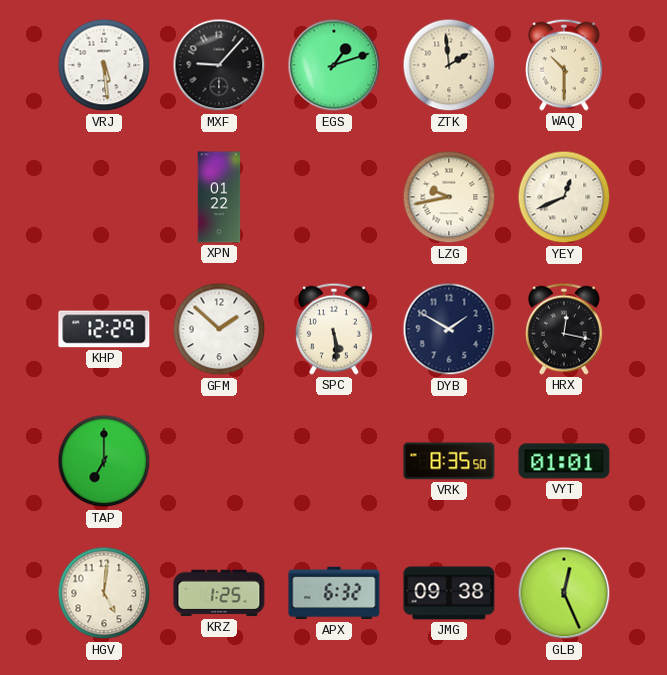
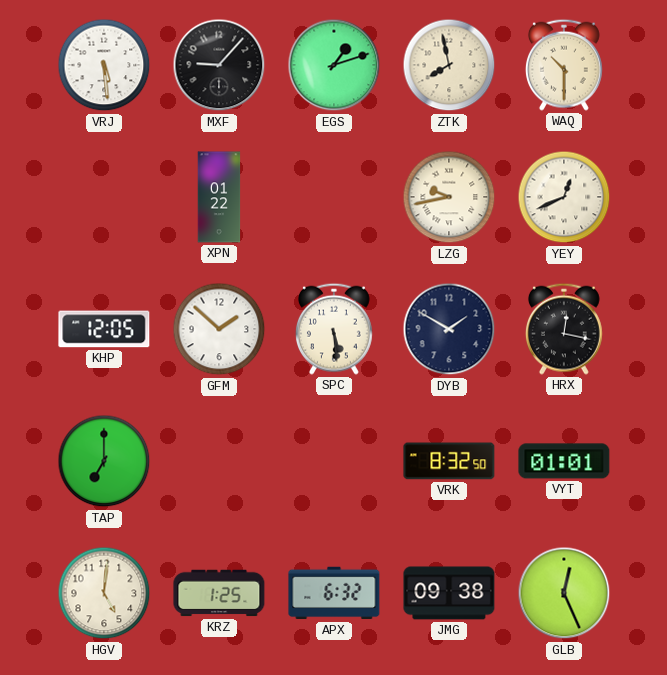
ZTK: 1:59 -> 7:58 (449, 65)
KHP: 12:29 -> 12:05 (104, 329)
VRK: 8:35 -> 8:32 (449, 461)
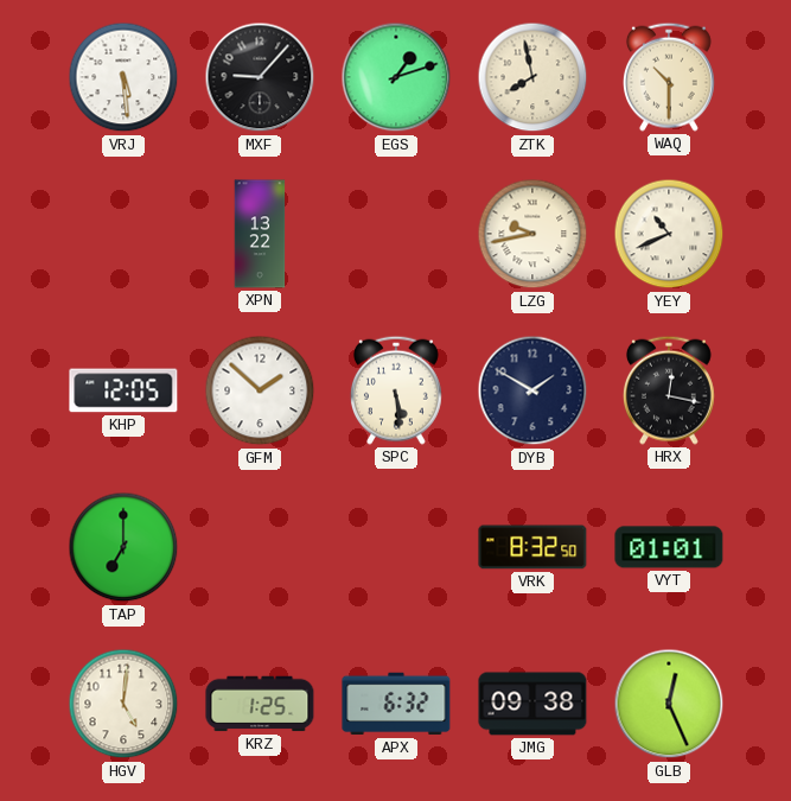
XPN: 01:22 -> 13:22 (260, 234)
YEY: 12:41 -> 10:41 (669, 234)
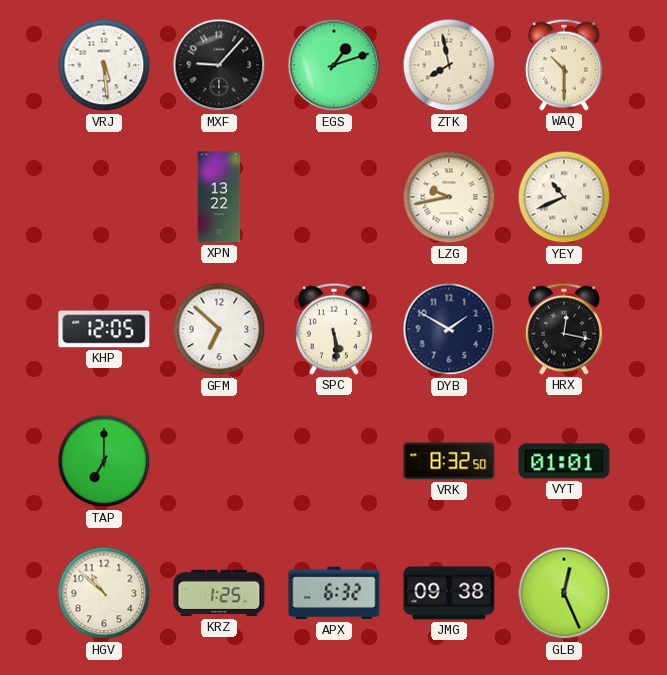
GFM: 1:52 -> 6:52 (219, 329)
HGV: 5:01 -> 10:52 (104, 593)
